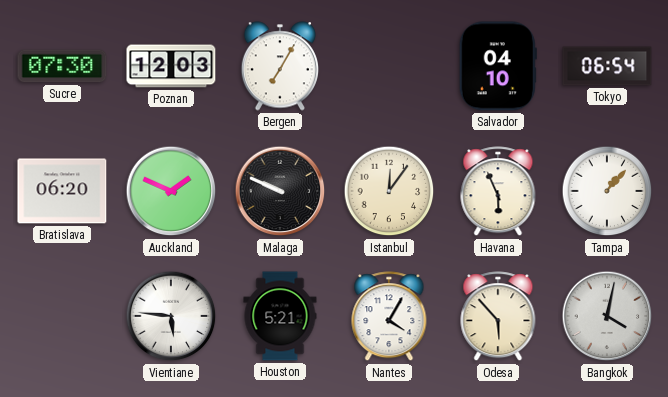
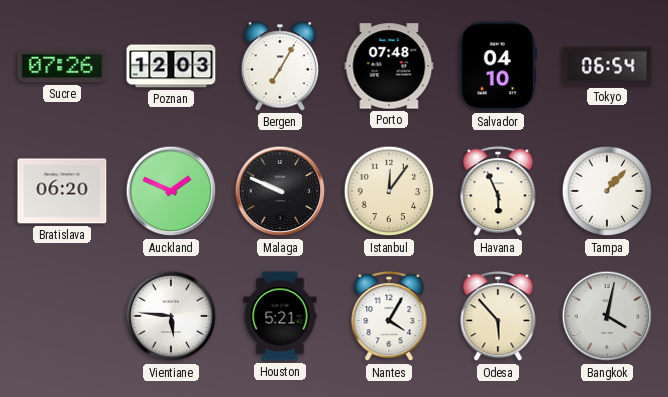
Sucre: 07:30 -> 07:26 (62, 66)
Porto: none -> 07:48 (389, 66)
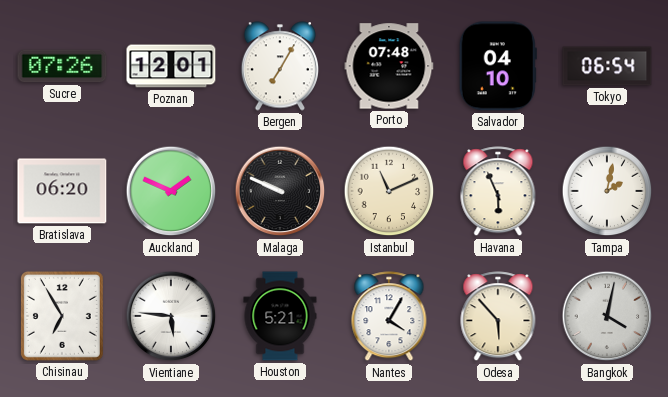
Poznan: 12:03 -> 12:01 (171, 66)
Istanbul: 12:06 -> 11:11 (389, 191)
Tampa: 1:07 -> 2:02 (607, 191)
Chisinau: none -> 6:55 (62, 316)
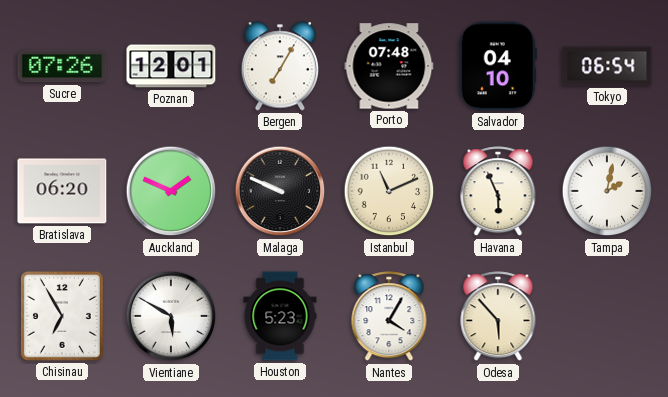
Vientiane: 5:46 -> 5:50 (171, 316)
Houston: 5:21 -> 5:23 (280, 316)
Bangkok: 4:02 -> none (607, 316)
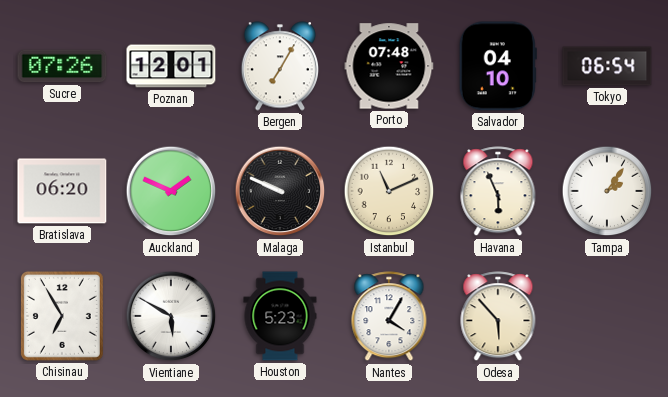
Tampa: 2:02 -> 2:06 (607, 191)
